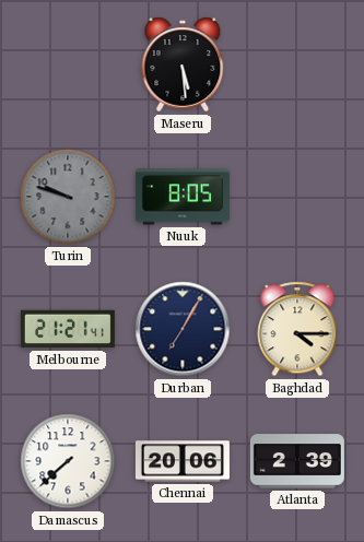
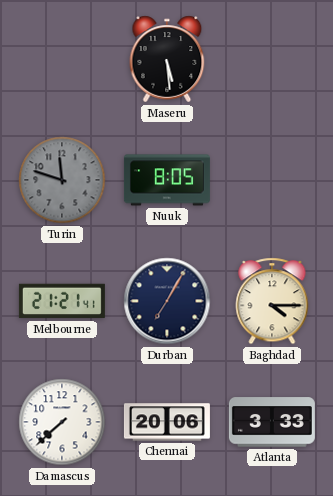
Turin: 9:48 -> 11:48 (62, 180)
Atlanta: 2:39 -> 3:33 (272, 422)
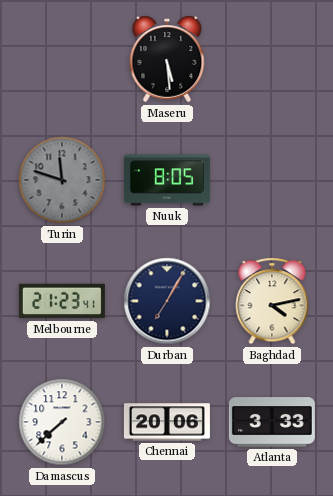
Melbourne: 21:21 -> 21:23 (62, 301)
Baghdad: 4:15 -> 4:13 (272, 301)
